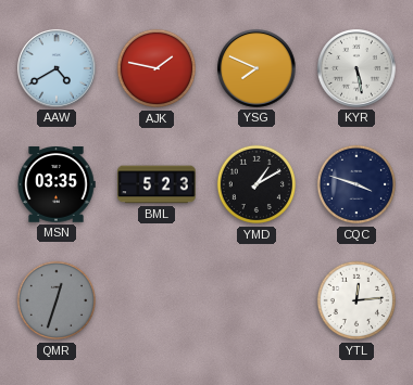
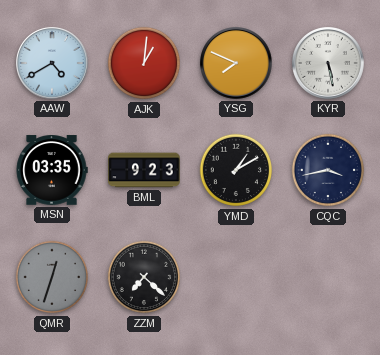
AJK: 1:47 -> 1:01 (144, 63)
BML: 5:23 -> 9:23 (144, 170)
CQC: 3:48 -> 3:43 (328, 170)
ZZM: none -> 7:22 (144, 277)
YTL: 12:14 -> none (356, 300)
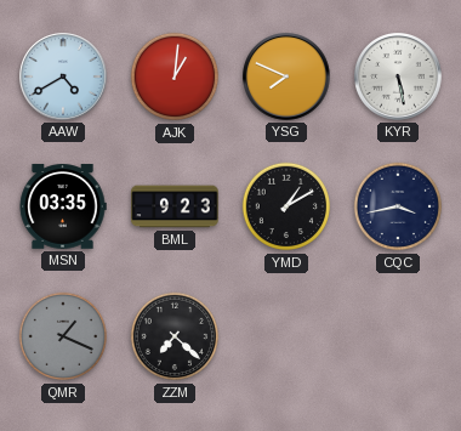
QMR: 12:33 -> 1:19 (63, 336)
